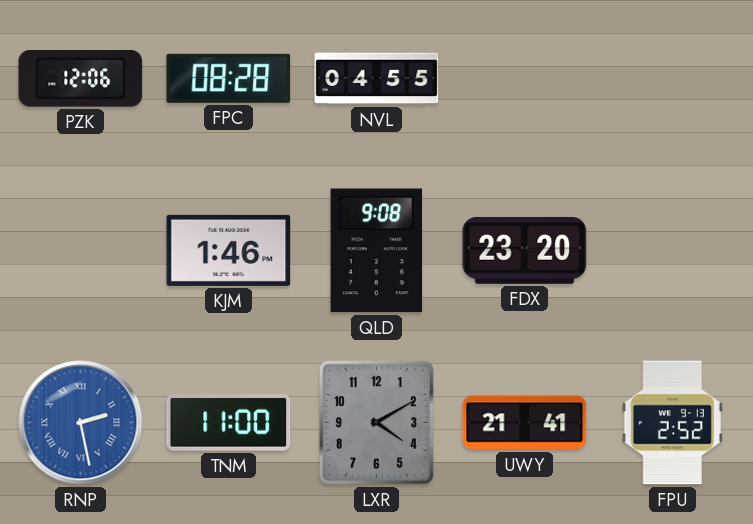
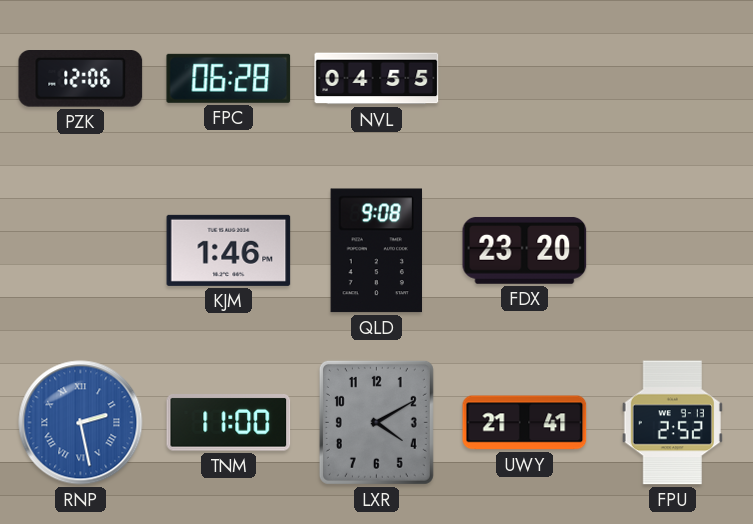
FPC: 08:28 -> 06:28 (229, 78)
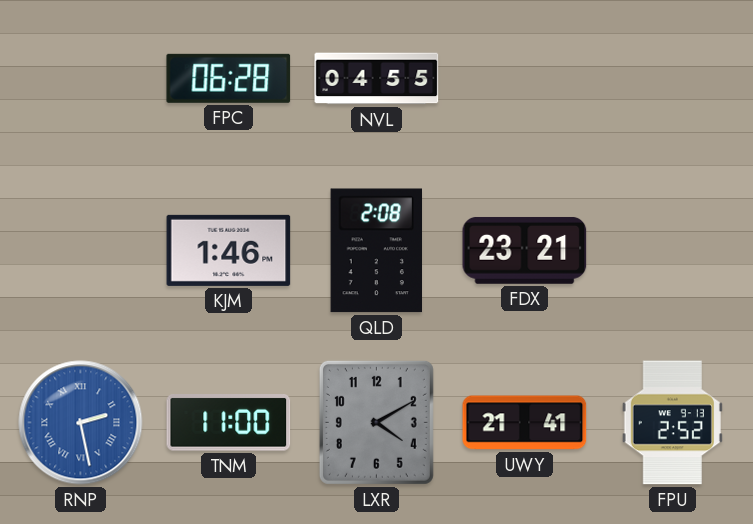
PZK: 12:06 -> none (81, 79)
QLD: 9:08 -> 2:08 (376, 251)
FDX: 23:20 -> 23:21 (525, 250)
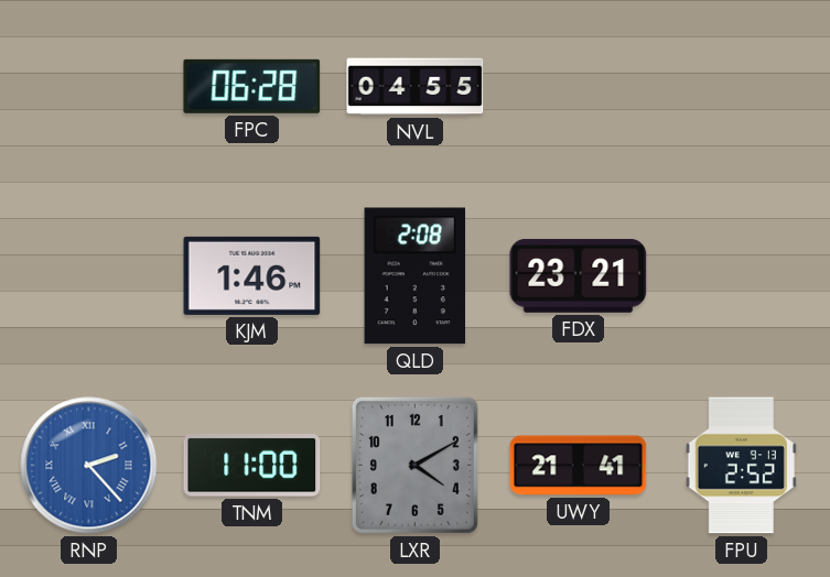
RNP: 2:28 -> 2:23 (89, 466)
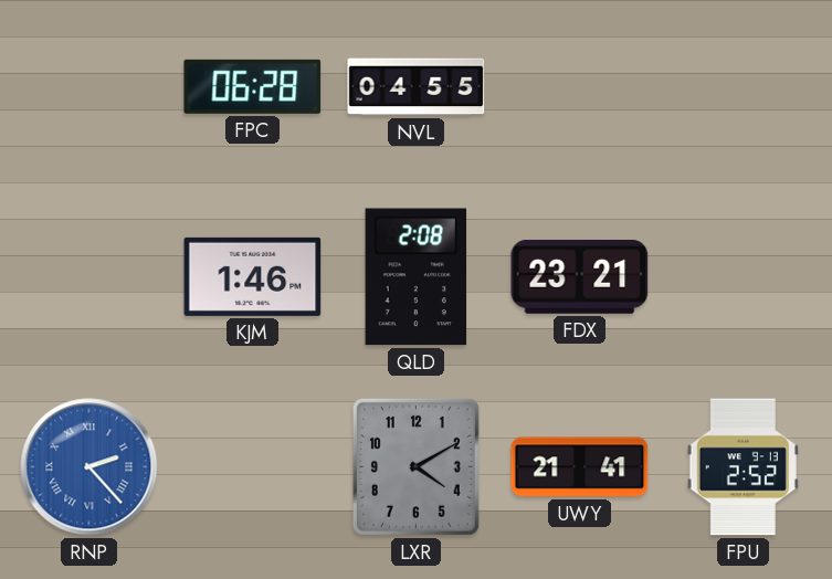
TNM: 11:00 -> none (252, 466)
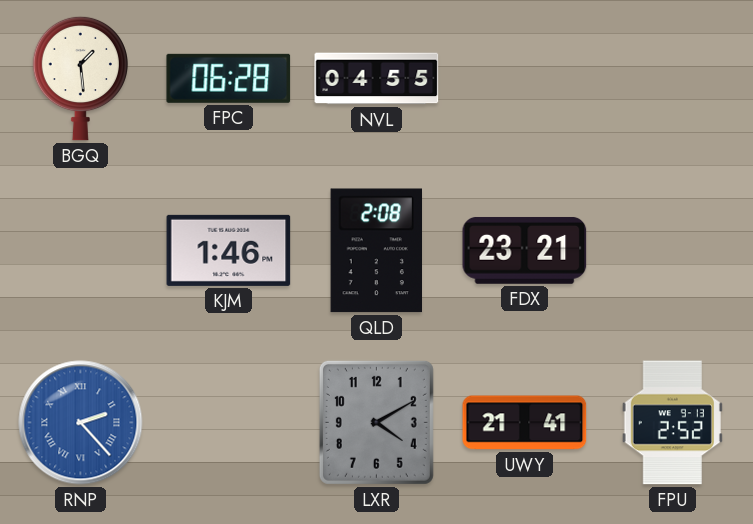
BGQ: none -> 1:29 (80, 78)
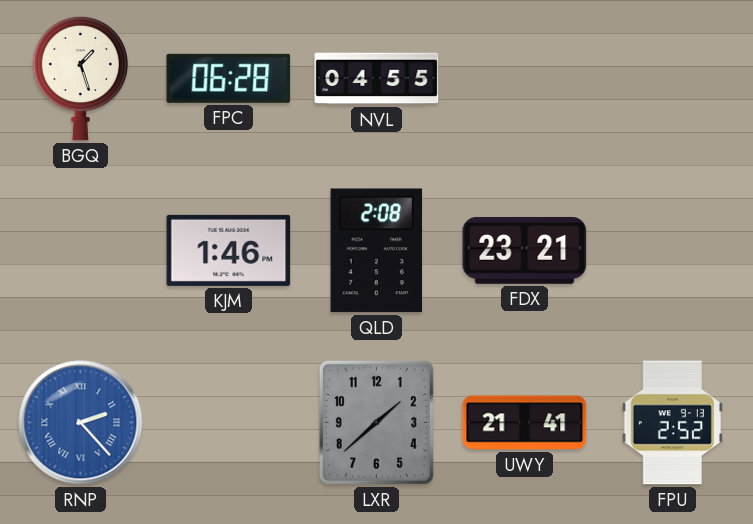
BGQ: 1:29 -> 1:27 (80, 78)
LXR: 4:10 -> 1:38 (376, 422)
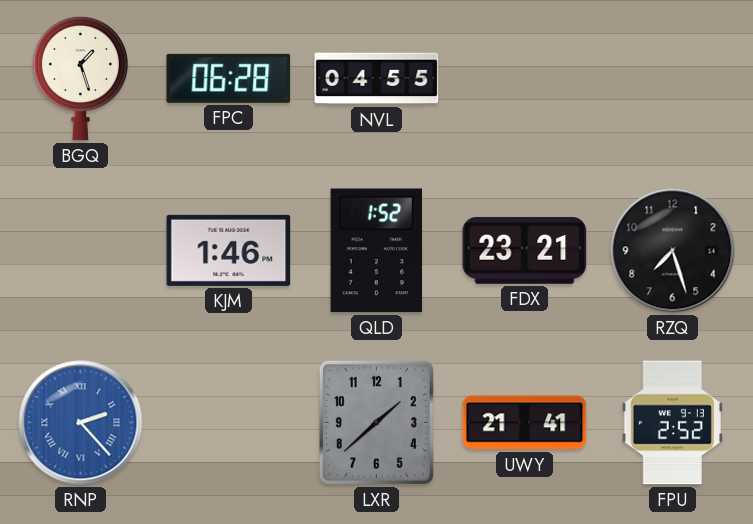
QLD: 2:08 -> 1:52 (376, 251)
RZQ: none -> 7:27 (673, 251)
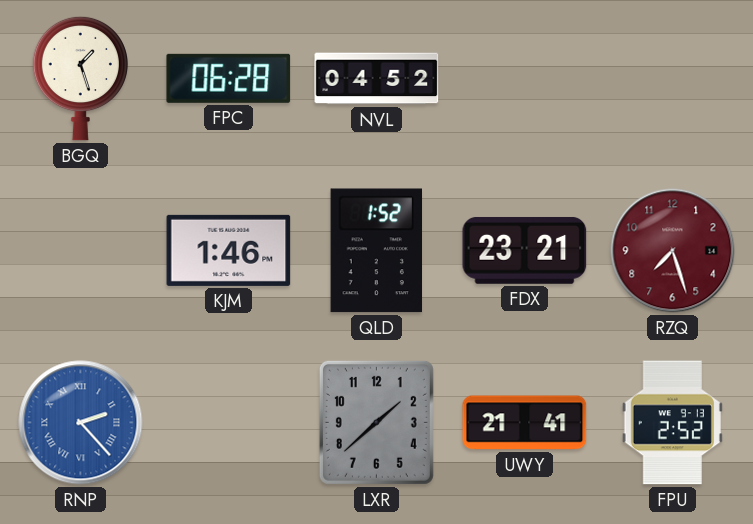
NVL: 04:55 -> 04:52 (377, 79)
RZQ dial: black -> burgundy (673, 251)
